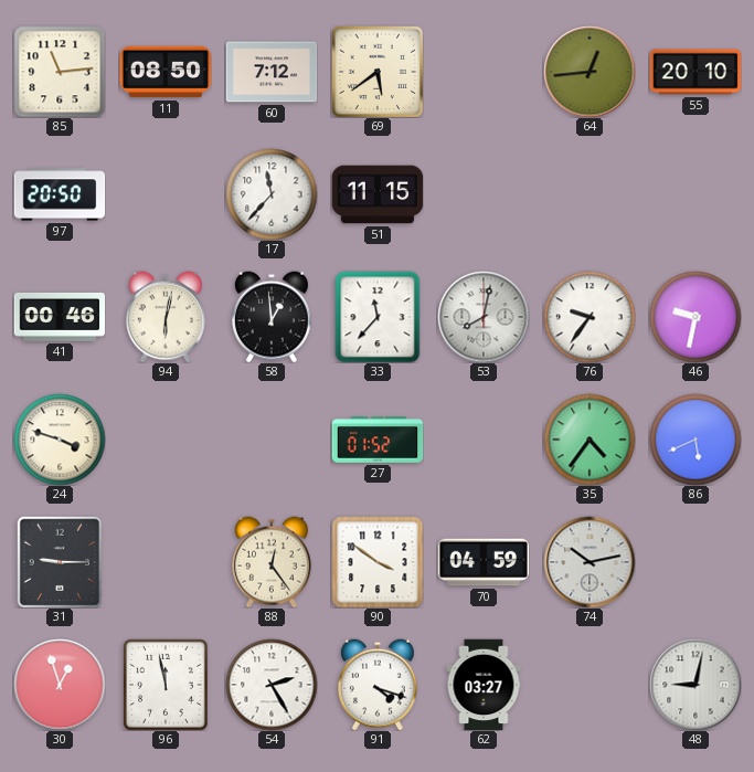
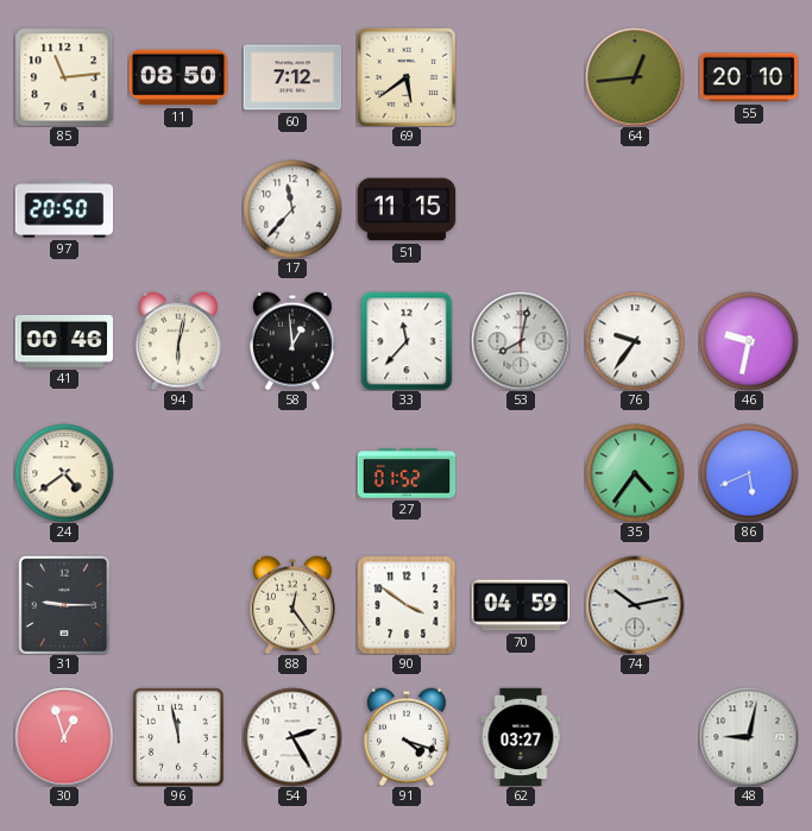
24: 3:48 -> 4:39 (64, 473)
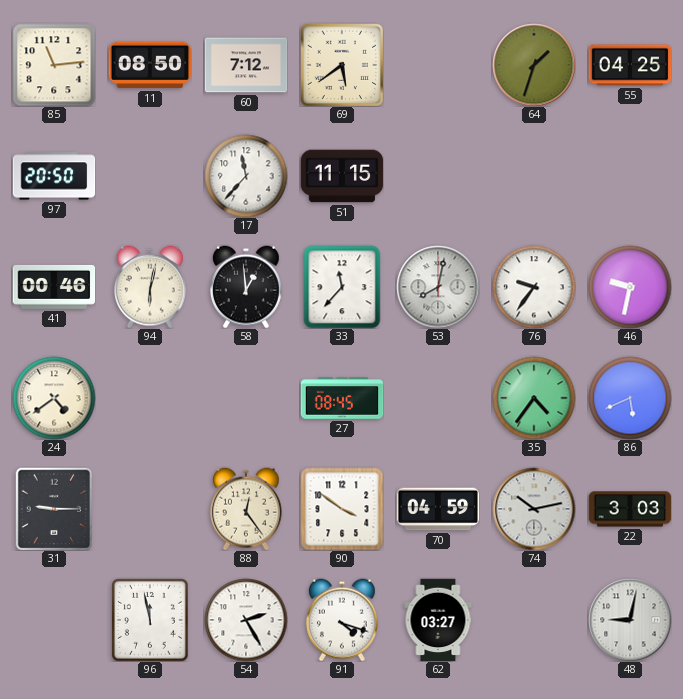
64: 12:44 -> 1:33 (534, 65)
55: 20:10 -> 04:25 (630, 65)
27: 01:52 -> 08:45 (342, 398)
22: none -> 3:03 (630, 509)
30: 12:57 -> none (64, 737)
